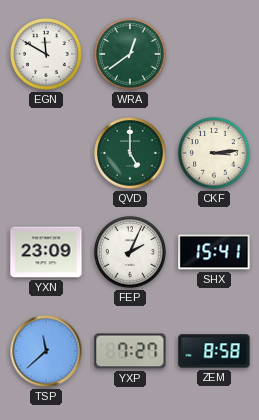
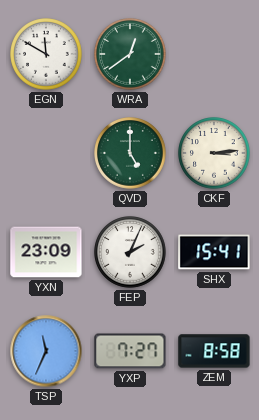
TSP: 11:38 -> 11:34 (46, 351)
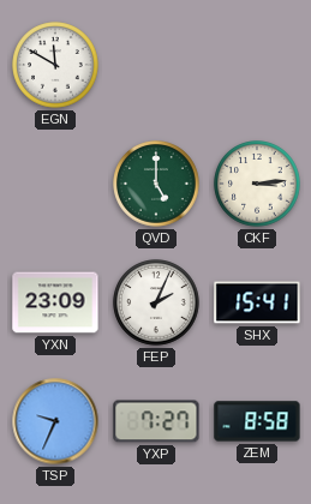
WRA: 12:39 -> none (130, 54)
TSP: 11:34 -> 9:34 (55, 421)
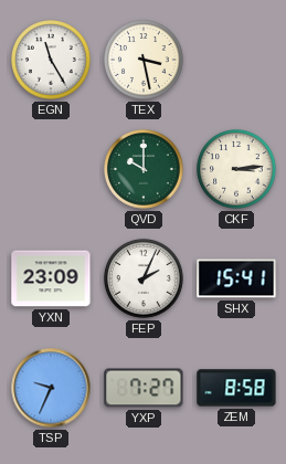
EGN: 11:50 -> 11:25 (51, 60)
TEX: none -> 3:28 (144, 60)
QVD: 5:00 -> 10:00 (144, 169)
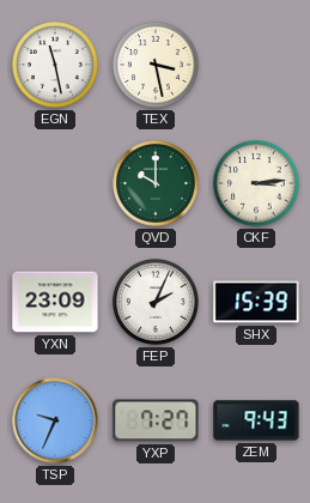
EGN: 11:25 -> 11:28 (55, 65)
SHX: 15:41 -> 15:39 (256, 302)
ZEM: 8:58 -> 9:43 (256, 420)
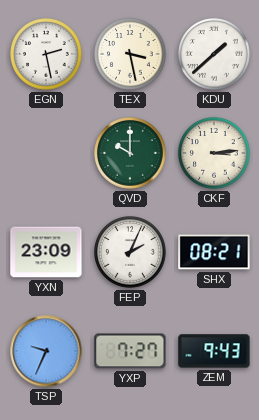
EGN: 11:28 -> 2:28 (46, 54)
KDU: none -> 1:38 (214, 54)
SHX: 15:39 -> 08:21 (214, 252)
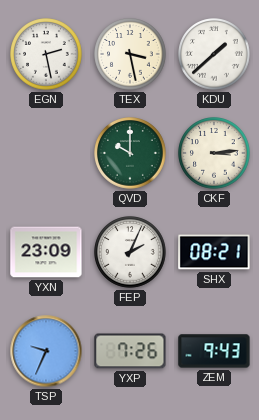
YXP: 7:27 -> 7:26 (130, 351)
